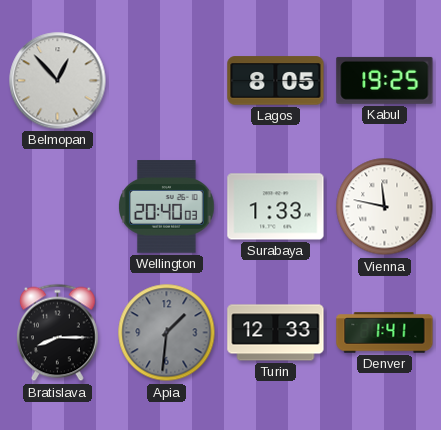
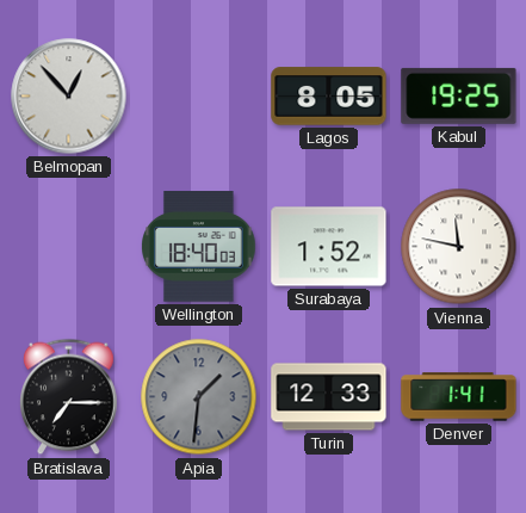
Wellington: 20:40 -> 18:40 (199, 247)
Surabaya: 1:33 -> 1:52 (329, 247)
Bratislava: 8:15 -> 7:15 (69, 397)
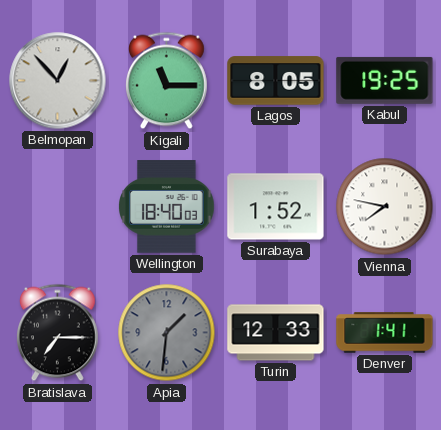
Kigali: none -> 11:15 (167, 81)
Vienna: 11:47 -> 7:47 (385, 207)
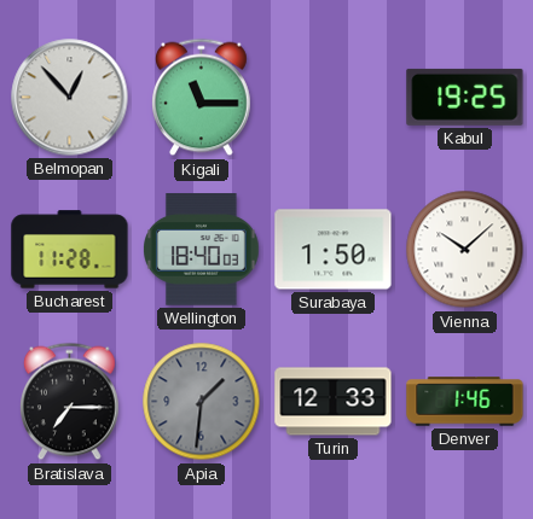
Lagos: 8:05 -> none (276, 81)
Bucharest: none -> 11:28 (70, 250)
Surabaya: 1:52 -> 1:50 (334, 250)
Vienna: 7:47 -> 10:08 (465, 250)
Denver: 1:41 -> 1:46 (465, 402)
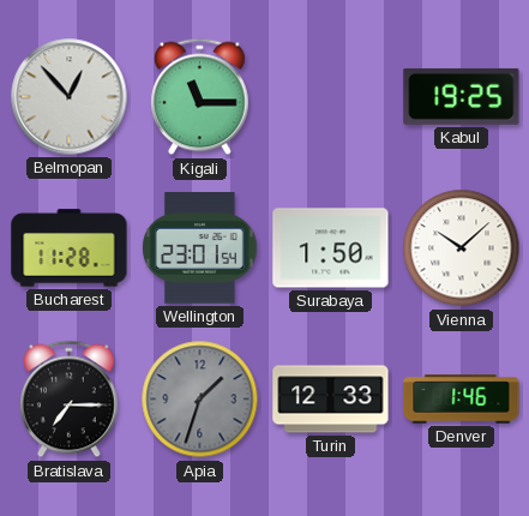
Wellington: 18:40 -> 23:01 (200, 248)
Apia: 1:31 -> 1:33 (200, 400)
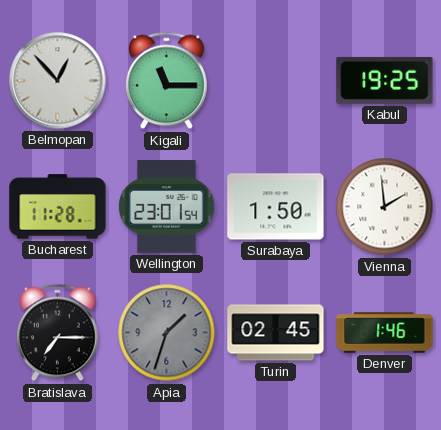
Vienna: 10:08 -> 1:59 (385, 207)
Turin: 12:33 -> 02:45 (276, 333)
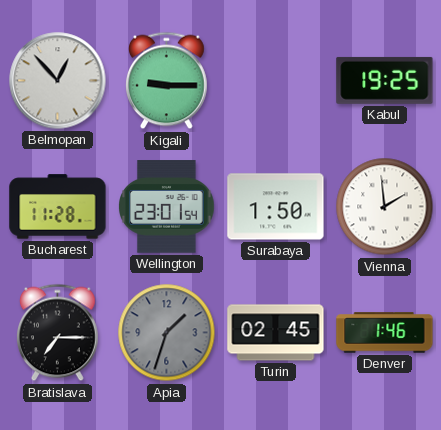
Kigali: 11:15 -> 9:15 (167, 81)
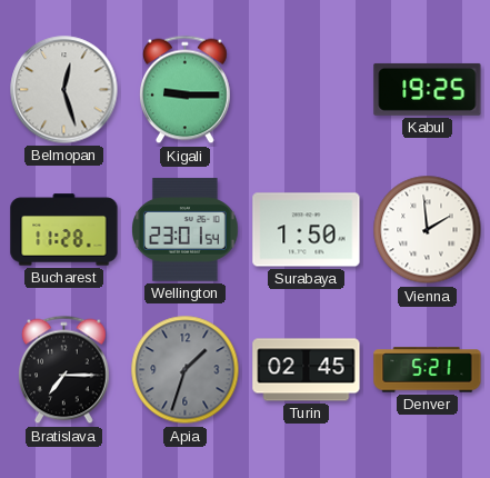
Belmopan: 12:53 -> 12:27 (64, 90)
Denver: 1:46 -> 5:21 (428, 370)
